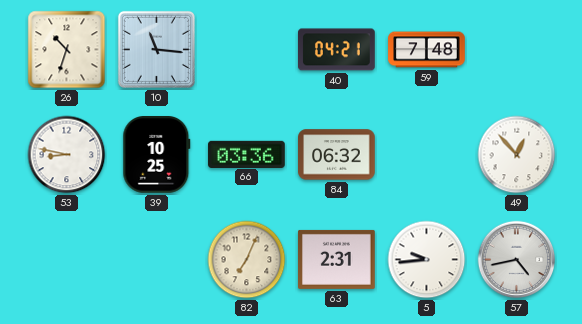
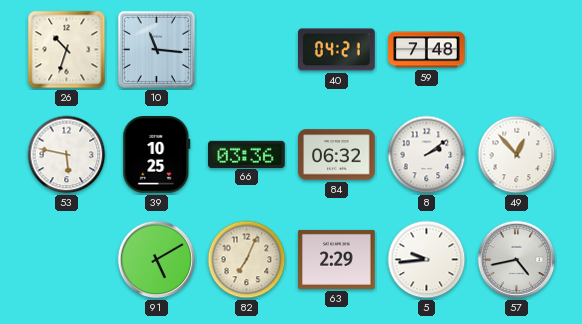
53: 8:47 -> 5:47 (67, 155)
8: none -> 2:09 (427, 155)
91: none -> 5:10 (157, 260)
63: 2:31 -> 2:29 (337, 259)
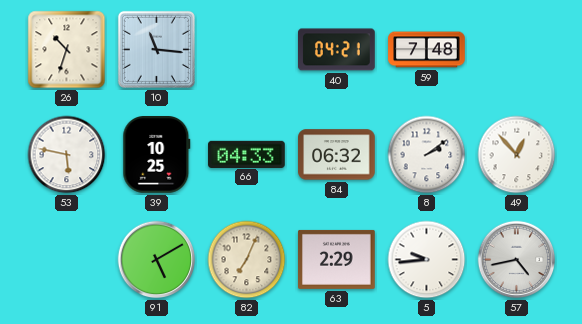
66: 03:36 -> 04:33 (247, 154)
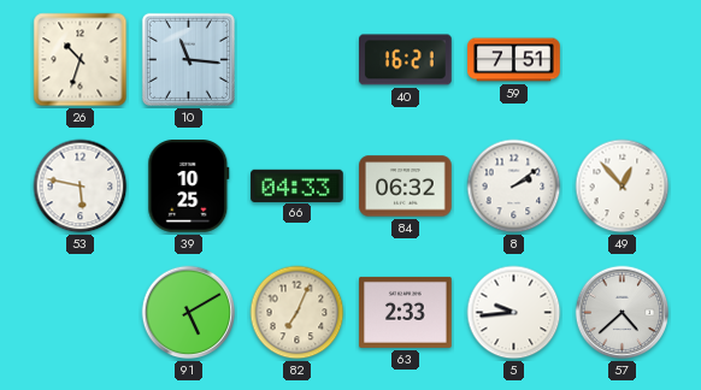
40: 04:21 -> 16:21 (406, 60)
59: 7:48 -> 7:51 (514, 60)
63: 2:29 -> 2:33 (406, 312)
57: 4:43 -> 4:38 (623, 313)
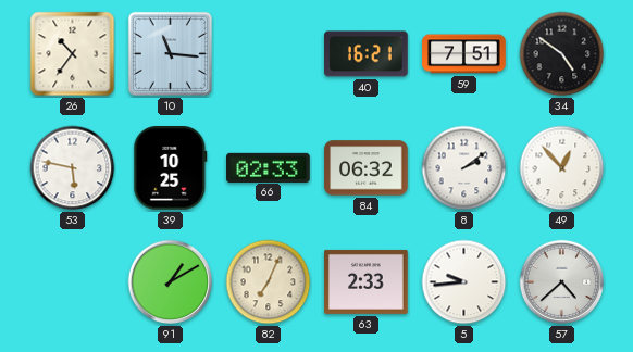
26: 10:33 -> 10:36 (73, 54)
34: none -> 4:51 (562, 54)
66: 04:33 -> 02:33 (269, 167)
91: 5:10 -> 1:10 (171, 282)
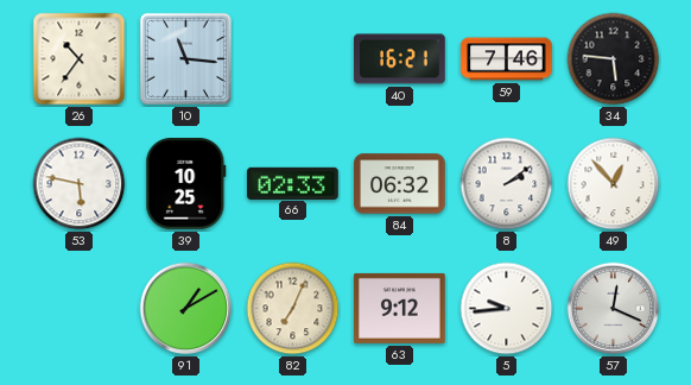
59: 7:51 -> 7:46 (507, 59)
34: 4:51 -> 5:46 (614, 59)
63: 2:33 -> 9:12 (400, 308)
57: 4:38 -> 12:19 (614, 309)
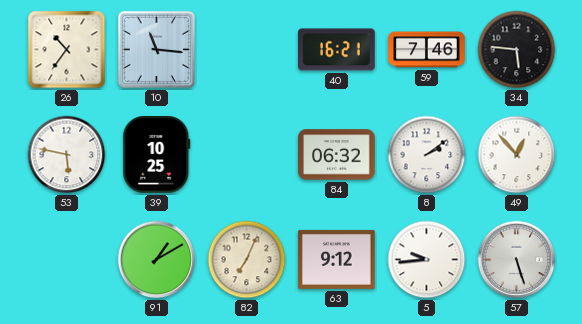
66: 02:33 -> none (293, 183)
57: 12:19 -> 5:27 (517, 260)
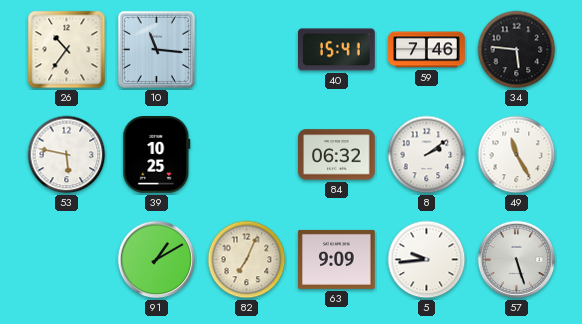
40: 16:21 -> 15:41 (337, 50)
49: 12:53 -> 11:25 (517, 155)
63: 9:12 -> 9:09 (337, 259)
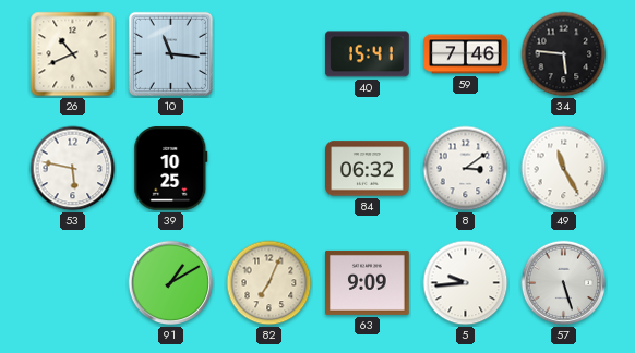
26: 10:36 -> 10:41 (73, 54)
8: 2:09 -> 3:09 (466, 169)
